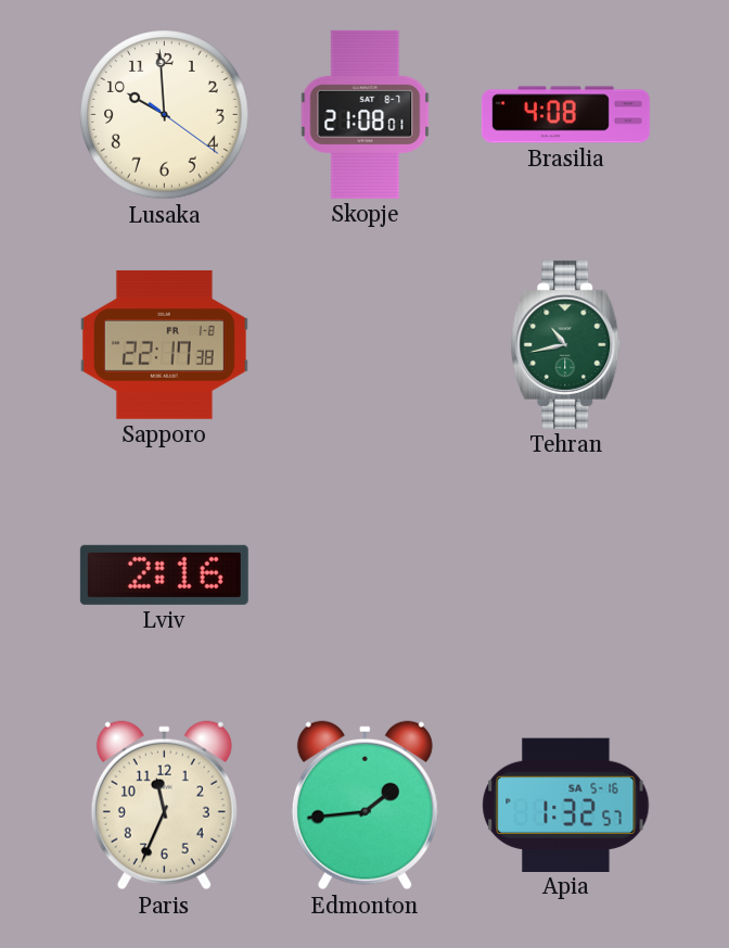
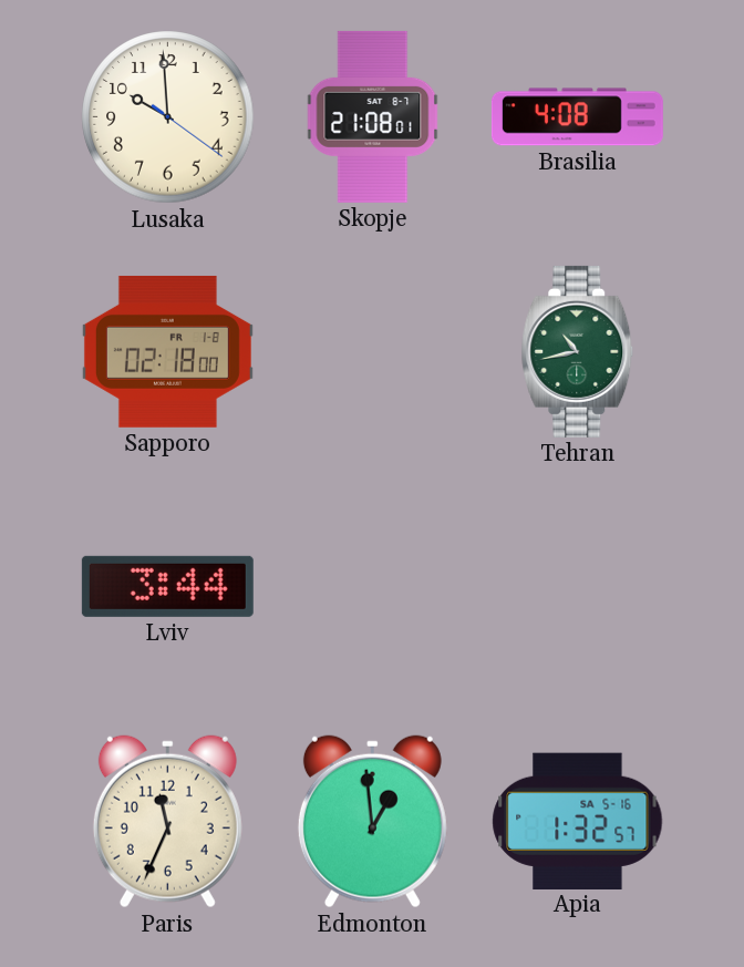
Sapporo: 22:17 -> 02:18 (167, 351)
Lviv: 2:16 -> 3:44 (167, 586)
Edmonton: 1:44 -> 12:59 (372, 822)
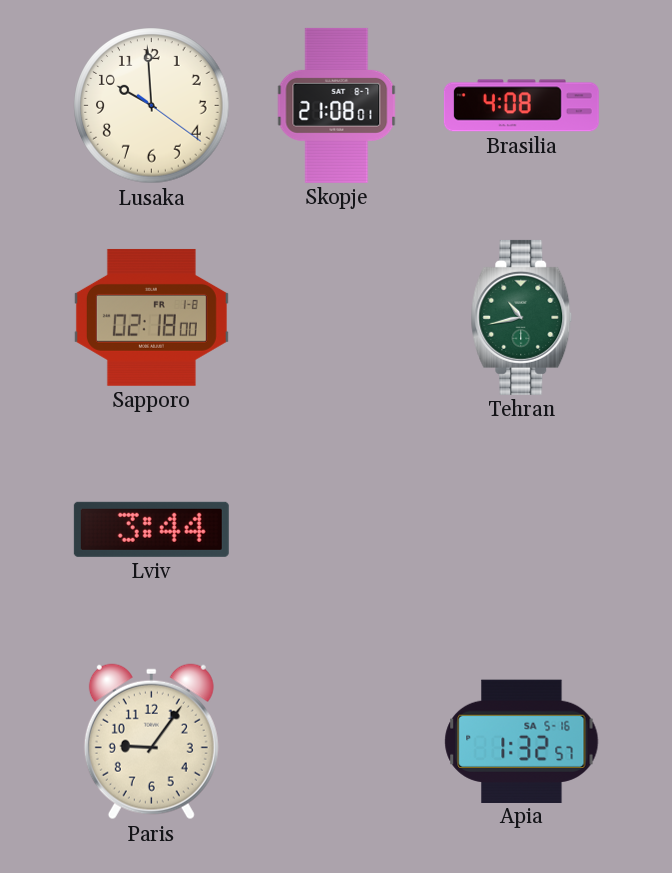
Paris: 11:34 -> 9:06 (151, 742)
Edmonton: 12:59 -> none (372, 822)
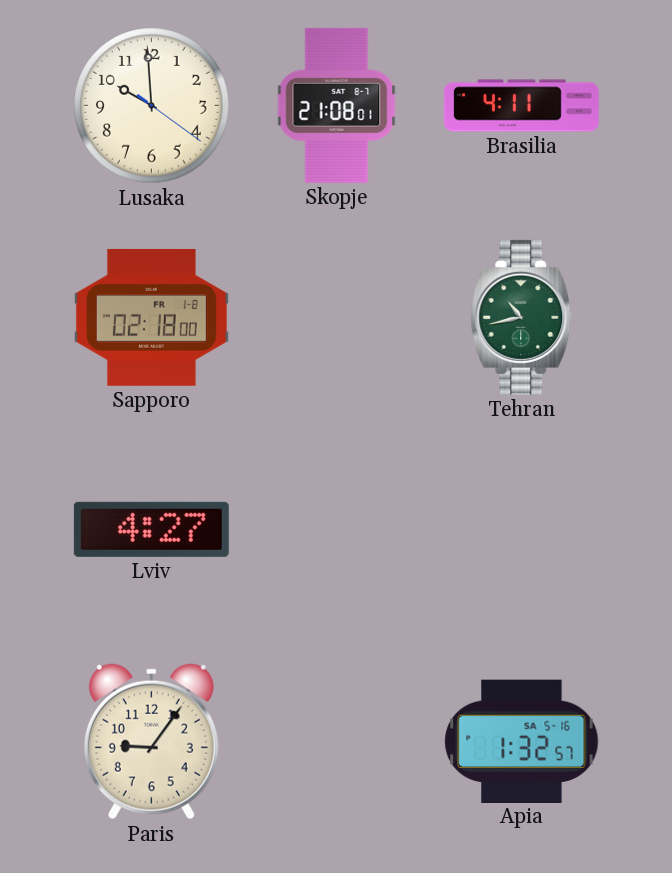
Brasilia: 4:08 -> 4:11 (521, 106)
Lviv: 3:44 -> 4:27 (151, 529)
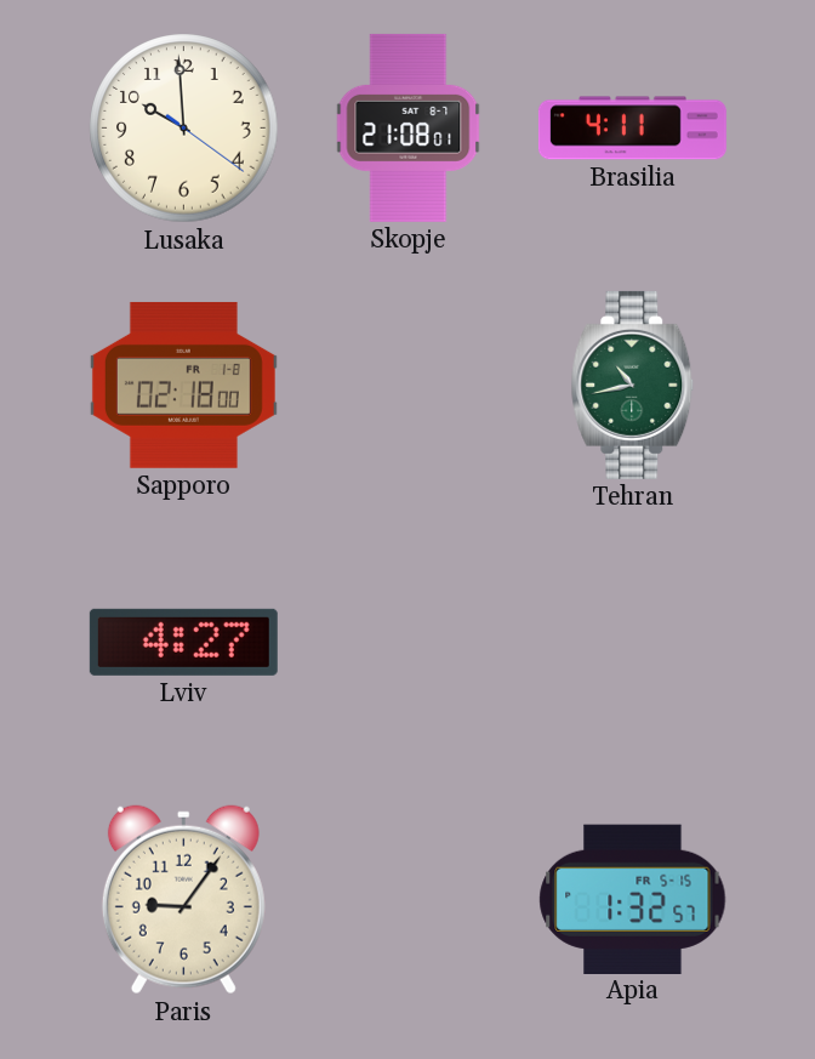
Apia date: SA 5-16 -> FR 5-15 (633, 899)
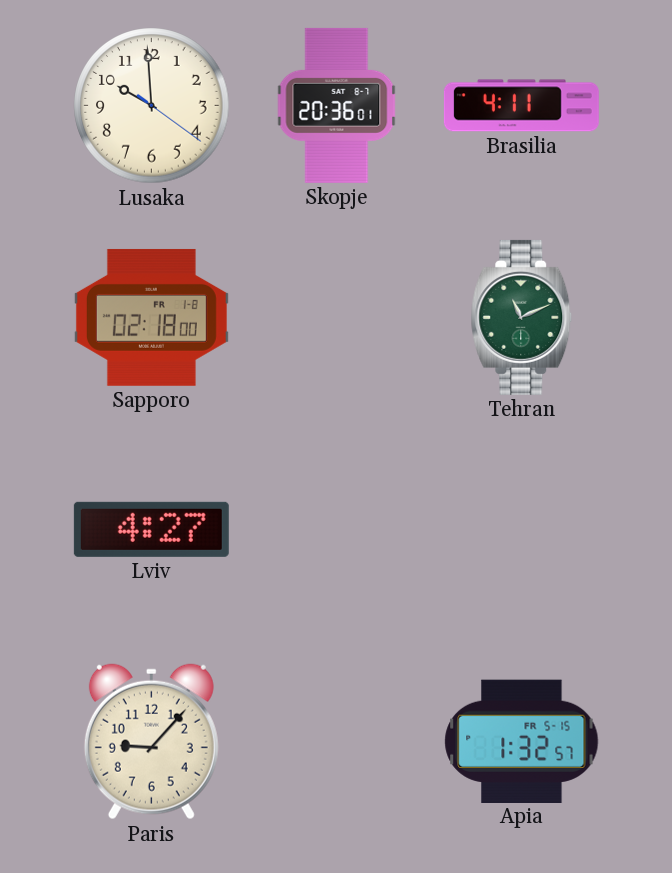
Skopje: 21:08 -> 20:36 (337, 105)
Tehran: 10:43 -> 11:11 (522, 317)
Paris: 9:06 -> 9:07 (151, 742)
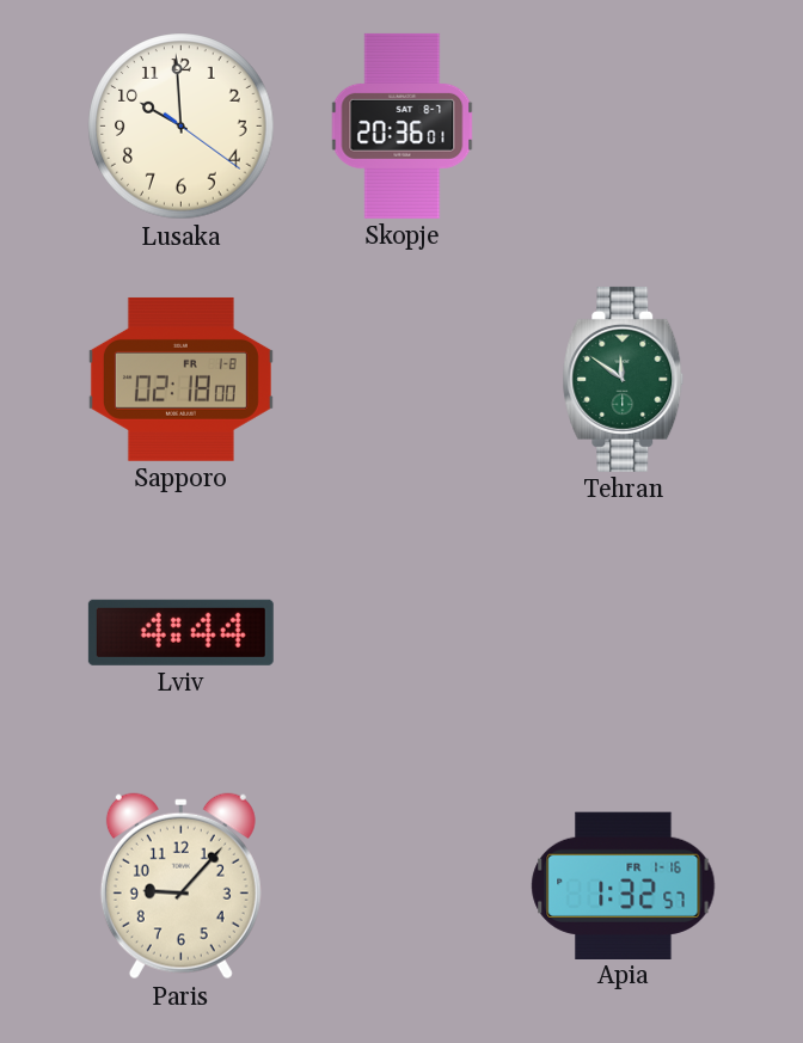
Brasilia: 4:11 -> none (521, 106)
Tehran: 11:11 -> 11:51 (624, 379)
Lviv: 4:27 -> 4:44 (180, 632)
Apia date: FR 5-15 -> FR 1-16 (624, 885)
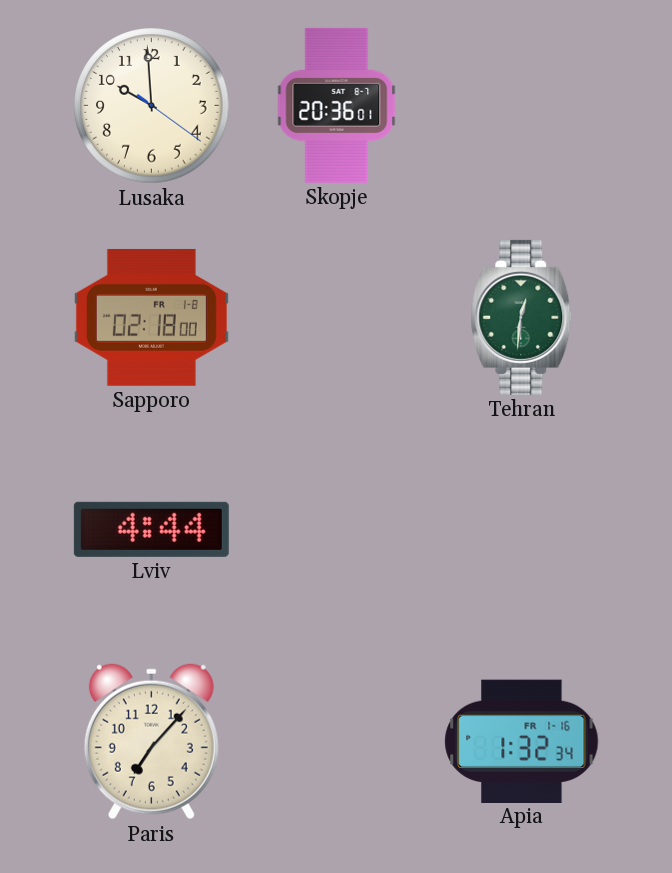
Tehran: 11:51 -> 12:31 (522, 317)
Paris: 9:07 -> 7:07 (151, 742)
Apia: 1:32:57 -> 1:32:34 (522, 741)
